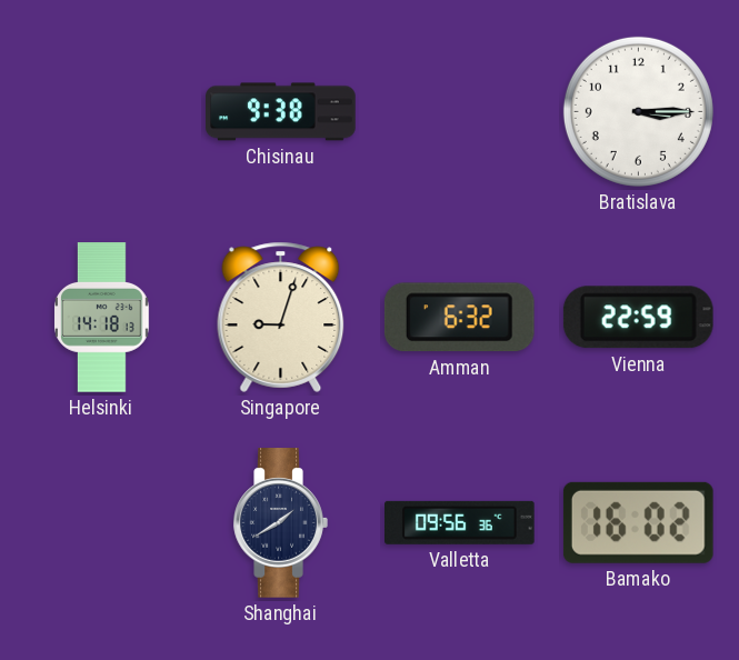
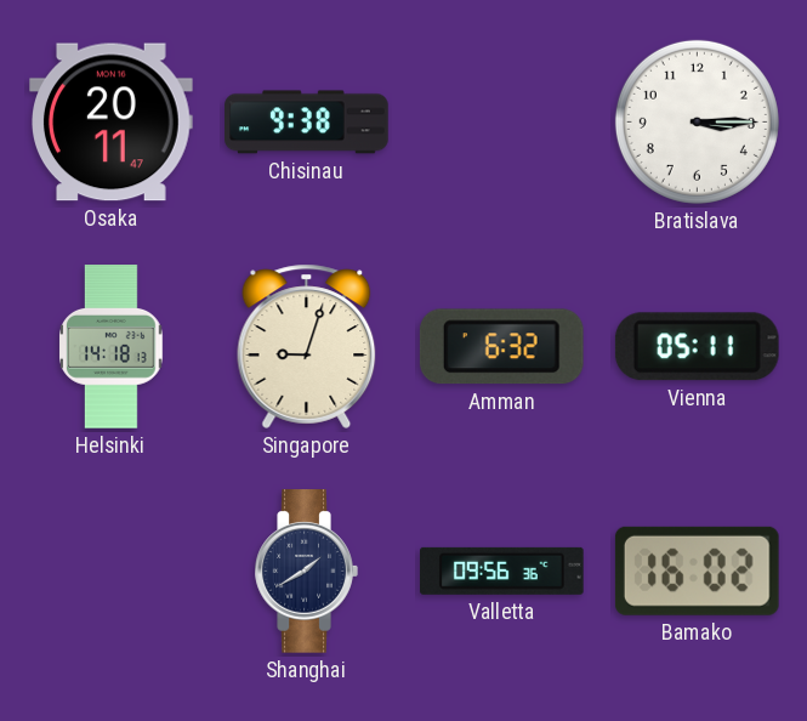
Osaka: none -> 20:11 (112, 123)
Vienna: 22:59 -> 05:11 (697, 347)
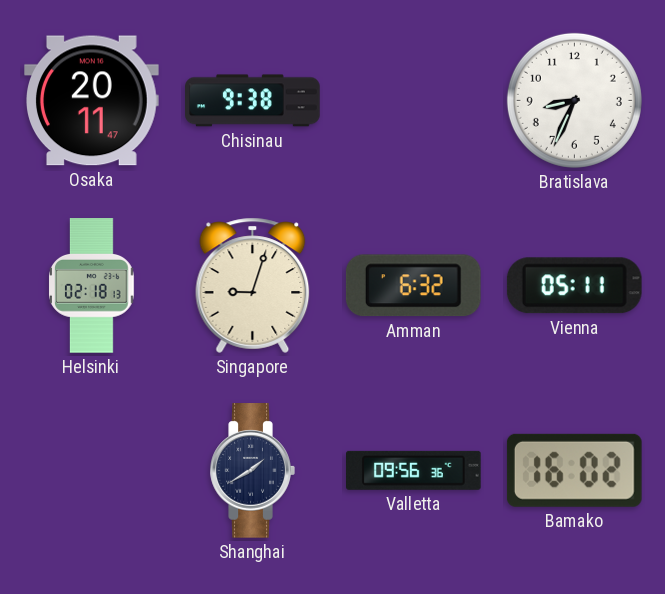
Bratislava: 3:15 -> 8:34 (574, 100)
Helsinki: 14:18 -> 02:18 (92, 286)
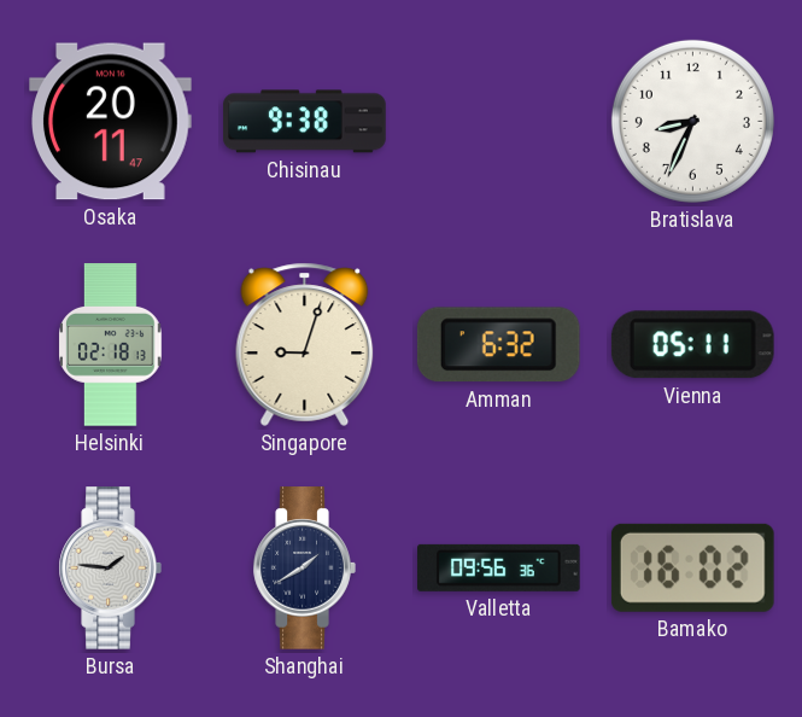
Bursa: none -> 1:46 (110, 569)
